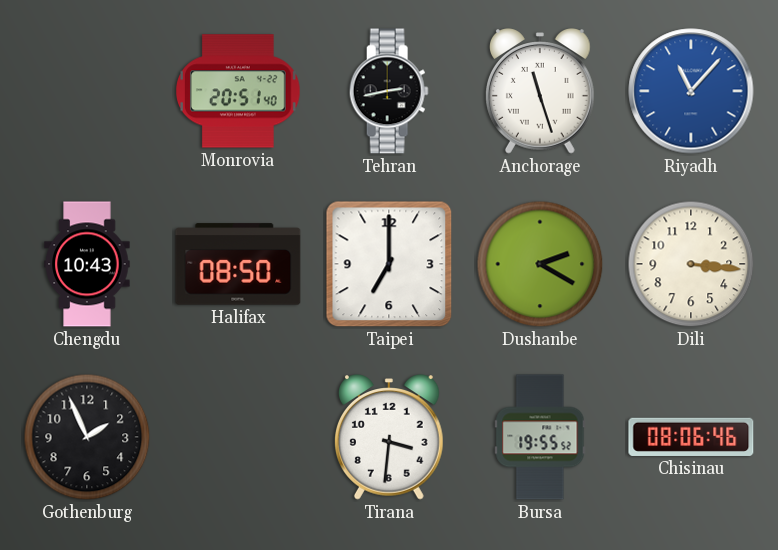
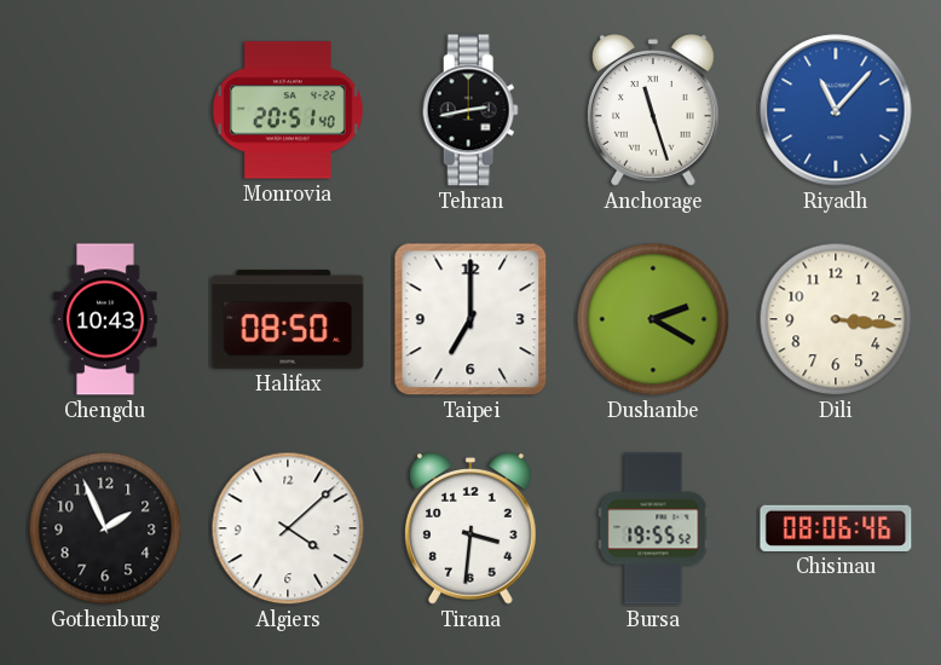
Algiers: none -> 4:08 (288, 528)
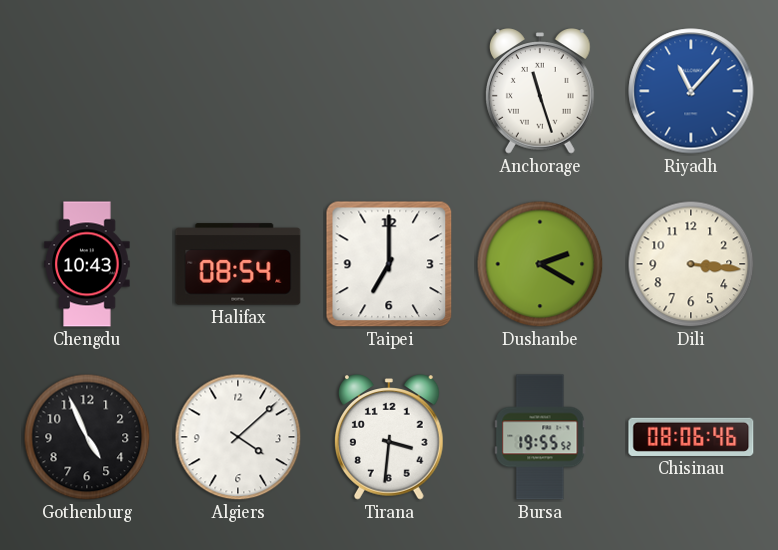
Monrovia: 20:51 -> none (289, 110)
Tehran: 2:43 -> none (470, 110)
Halifax: 08:50 -> 08:54 (238, 264)
Gothenburg: 1:56 -> 4:56 (87, 437)
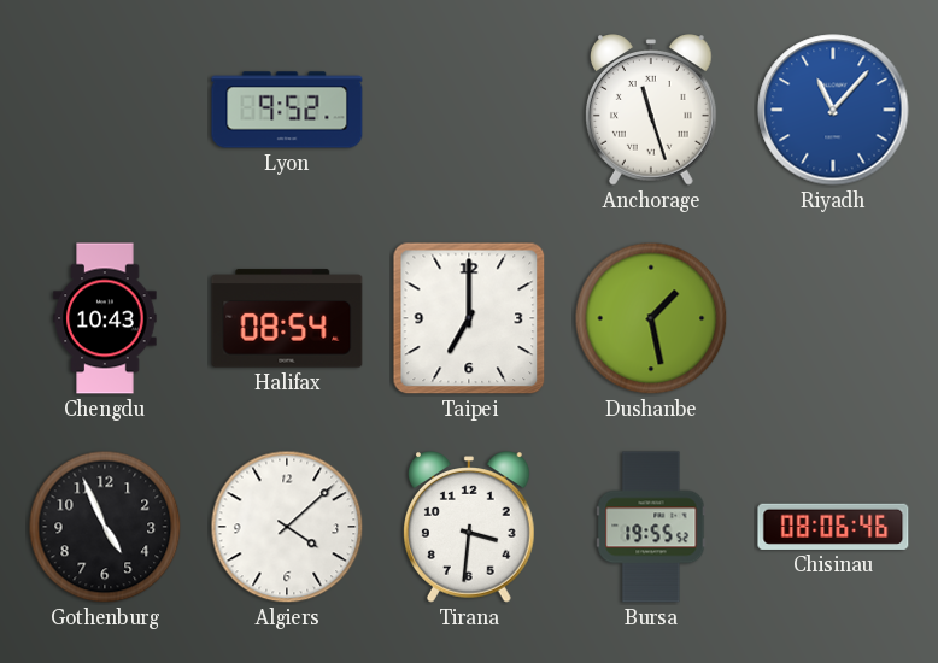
Lyon: none -> 9:52 (287, 110)
Dushanbe: 2:20 -> 1:28 (651, 318)
Dili: 3:16 -> none (691, 264)
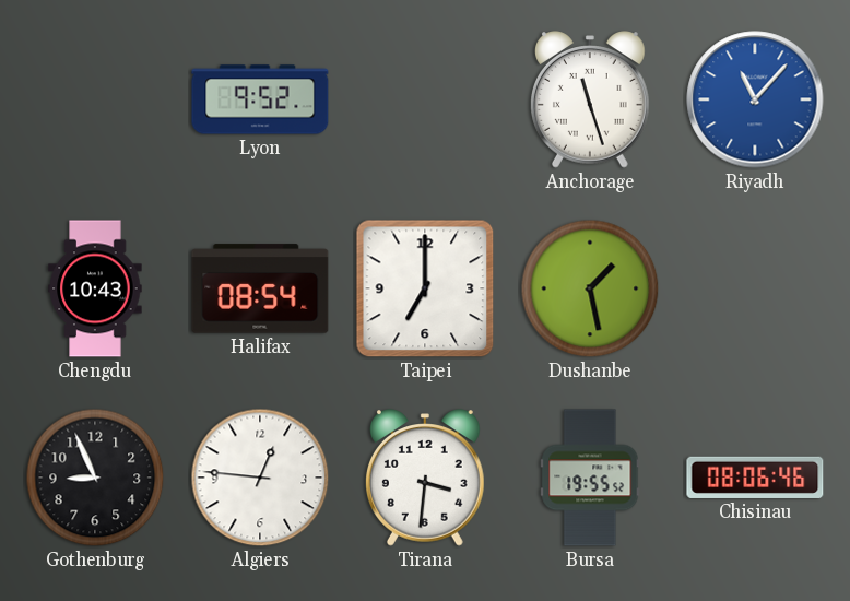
Gothenburg: 4:56 -> 8:56 (95, 478)
Algiers: 4:08 -> 12:46 (260, 478)
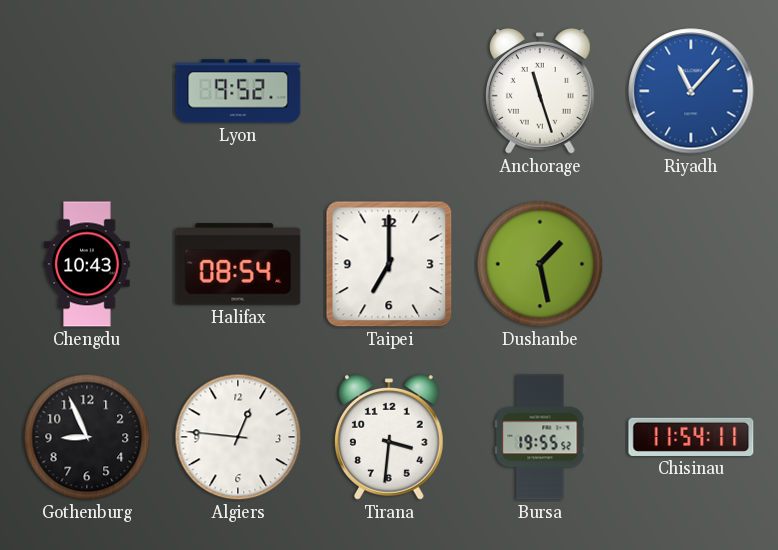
Chisinau: 08:06 -> 11:54 (691, 437)
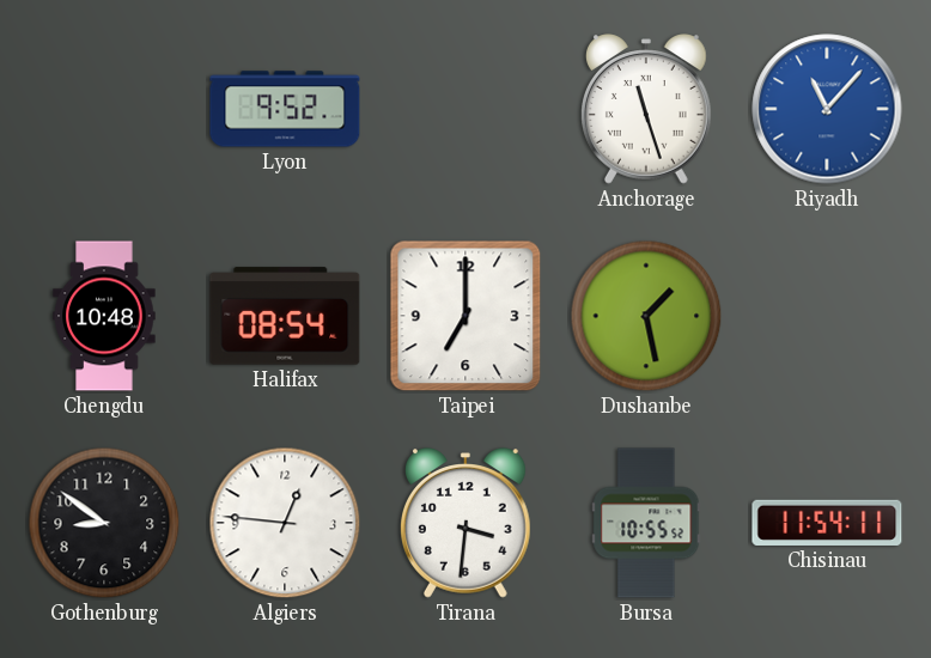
Chengdu: 10:43 -> 10:48 (104, 316)
Gothenburg: 8:56 -> 8:51 (104, 523)
Bursa: 19:55 -> 10:55 (646, 523)
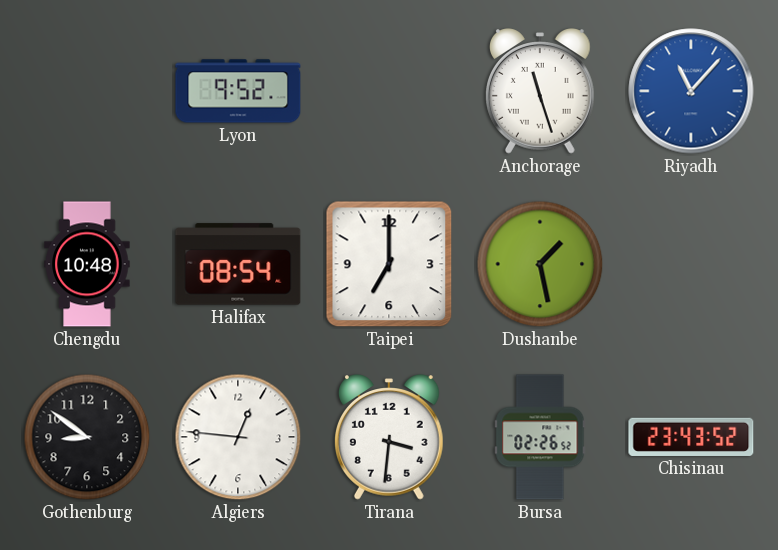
Bursa: 10:55 -> 02:26 (540, 437)
Chisinau: 11:54 -> 23:43 (691, 437)
